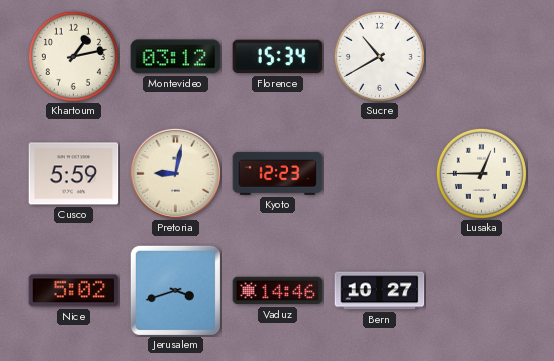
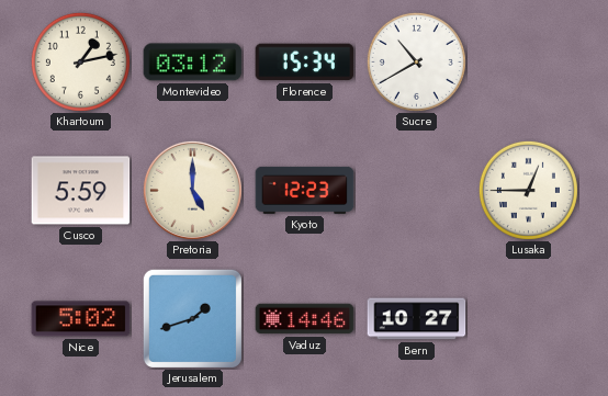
Pretoria: 9:02 -> 5:00 (192, 190)
Jerusalem: 3:42 -> 1:42 (192, 318)
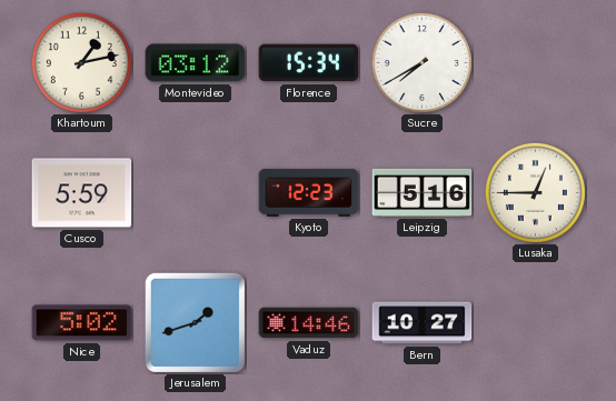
Sucre: 10:40 -> 7:40 (421, 62)
Pretoria: 5:00 -> none (192, 190)
Leipzig: none -> 5:16 (423, 192)
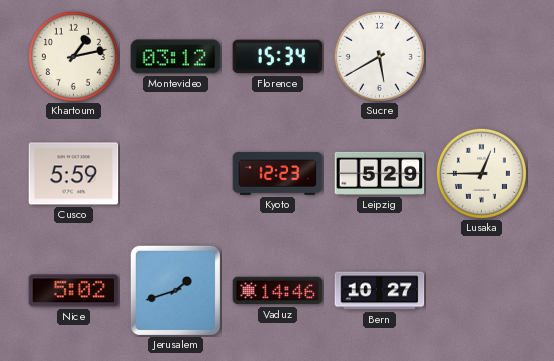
Sucre: 7:40 -> 5:40 (379, 56)
Leipzig: 5:16 -> 5:29 (380, 173)
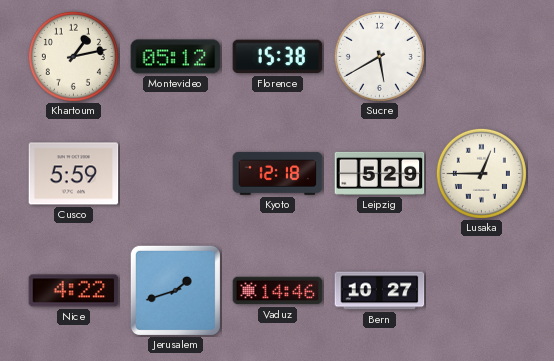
Montevideo: 03:12 -> 05:12 (176, 57)
Florence: 15:34 -> 15:38 (278, 57)
Kyoto: 12:23 -> 12:18 (278, 173)
Nice: 5:02 -> 4:22 (74, 291)
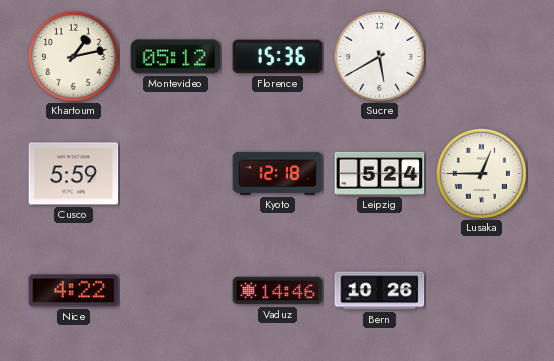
Florence: 15:38 -> 15:36 (278, 57)
Leipzig: 5:29 -> 5:24 (380, 173)
Jerusalem: 1:42 -> none (175, 290)
Bern: 10:27 -> 10:26 (380, 291)
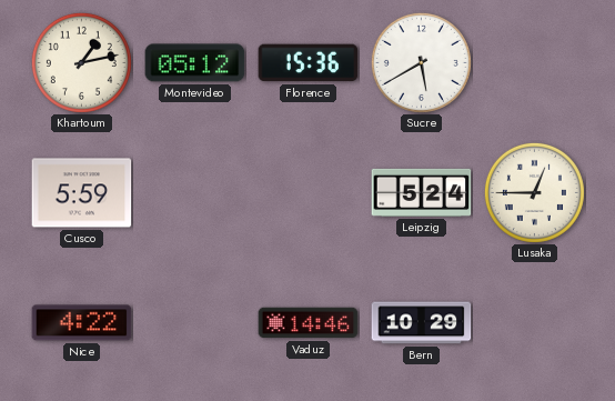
Kyoto: 12:18 -> none (278, 173)
Bern: 10:26 -> 10:29 (422, 323)
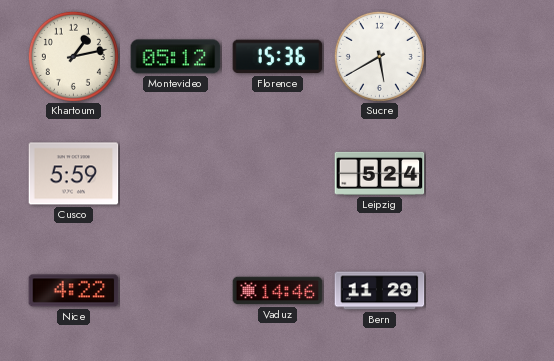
Lusaka: 12:45 -> none (534, 192)
Bern: 10:29 -> 11:29 (380, 291)
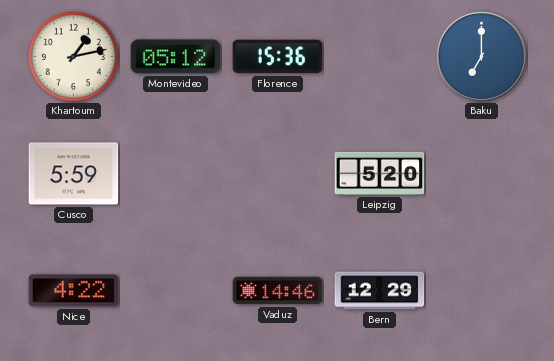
Sucre: 5:40 -> none (379, 56)
Baku: none -> 7:00 (481, 56)
Leipzig: 5:24 -> 5:20 (380, 173)
Bern: 11:29 -> 12:29 (380, 291)
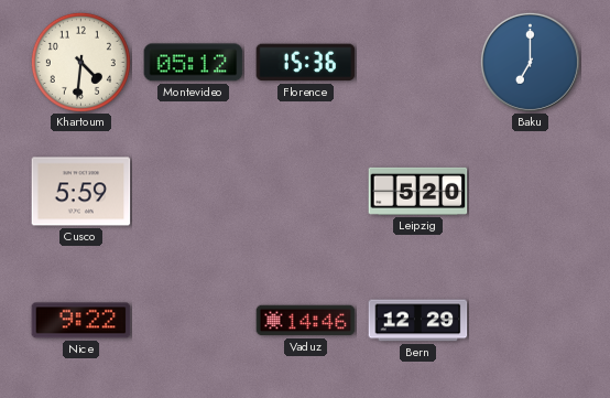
Khartoum: 1:13 -> 4:31 (80, 62)
Nice: 4:22 -> 9:22 (81, 321)
